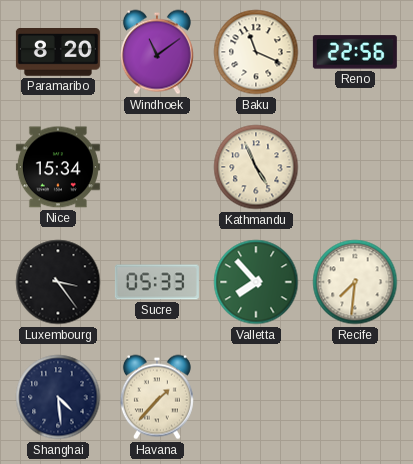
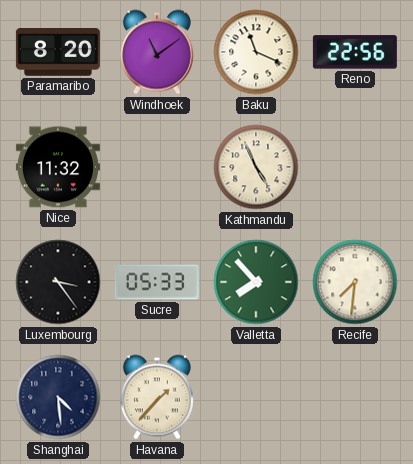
Nice: 15:34 -> 11:32 (58, 167)
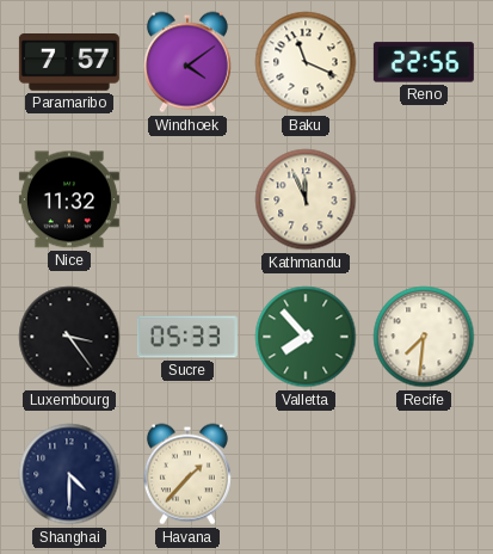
Paramaribo: 8:20 -> 7:57 (69, 63)
Windhoek: 11:09 -> 4:09 (187, 62)
Kathmandu: 4:56 -> 11:56 (306, 199)
Shanghai: 4:29 -> 4:30 (69, 474)
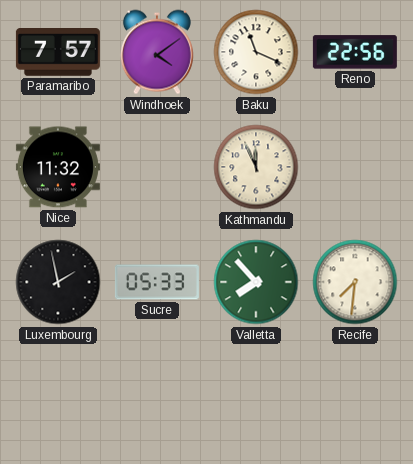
Luxembourg: 3:24 -> 1:58 (58, 282)
Shanghai: 4:30 -> none (69, 474)
Havana: 1:37 -> none (187, 474)
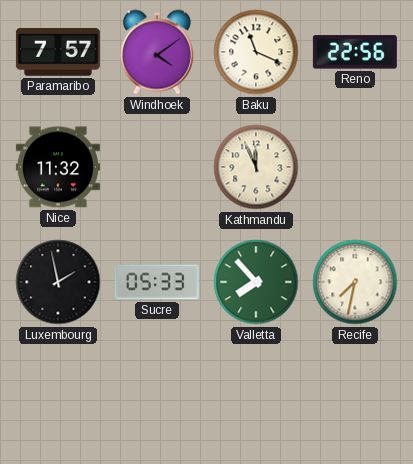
Recife: 7:31 -> 7:32 (355, 282)
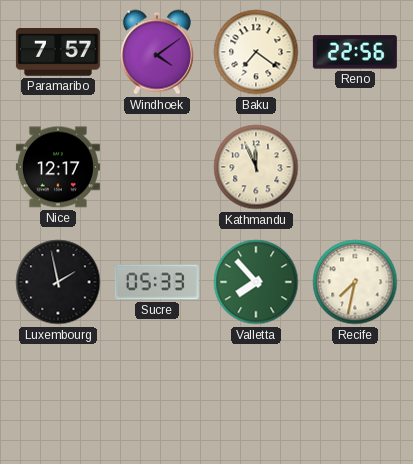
Baku: 11:19 -> 7:21 (256, 52)
Nice: 11:32 -> 12:17 (58, 167)
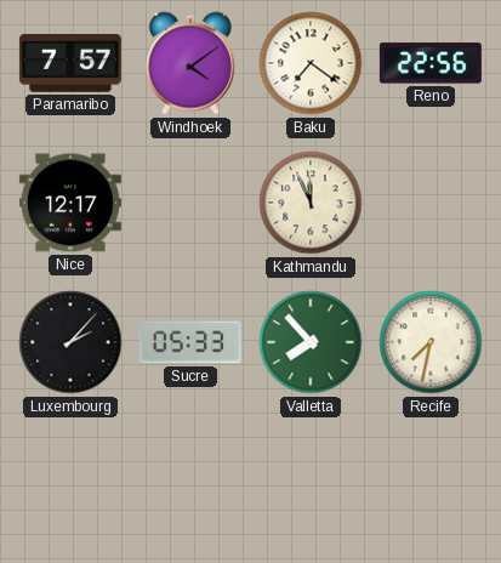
Luxembourg: 1:58 -> 2:07 (70, 342)
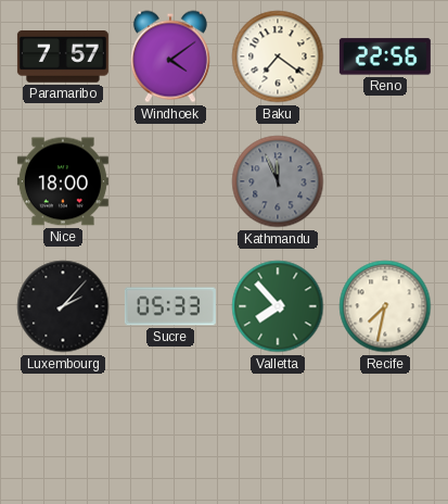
Nice: 12:17 -> 18:00 (63, 181)
Kathmandu dial: cream -> grey (278, 181)
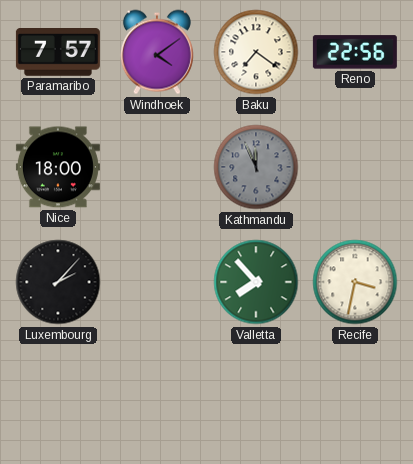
Sucre: 05:33 -> none (170, 306)
Recife: 7:32 -> 3:32 (355, 282)
